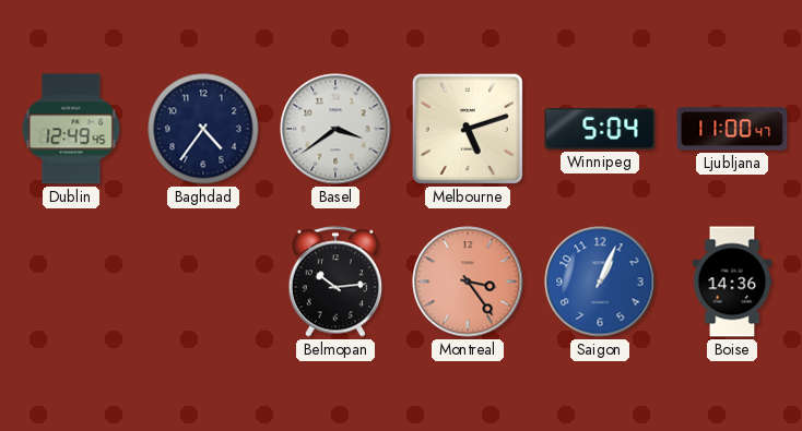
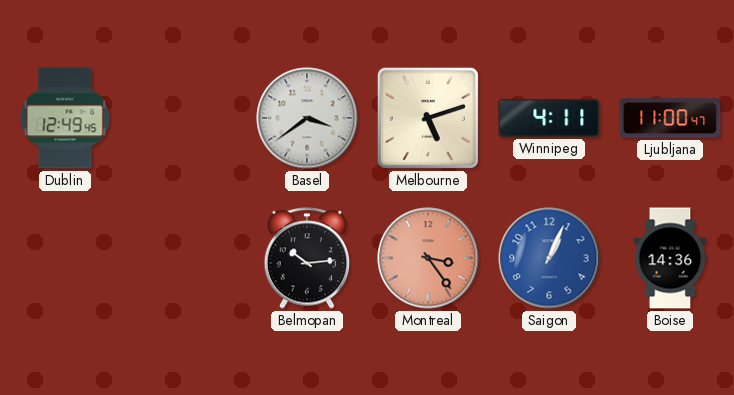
Baghdad: 4:36 -> none (203, 129)
Winnipeg: 5:04 -> 4:11 (549, 118)
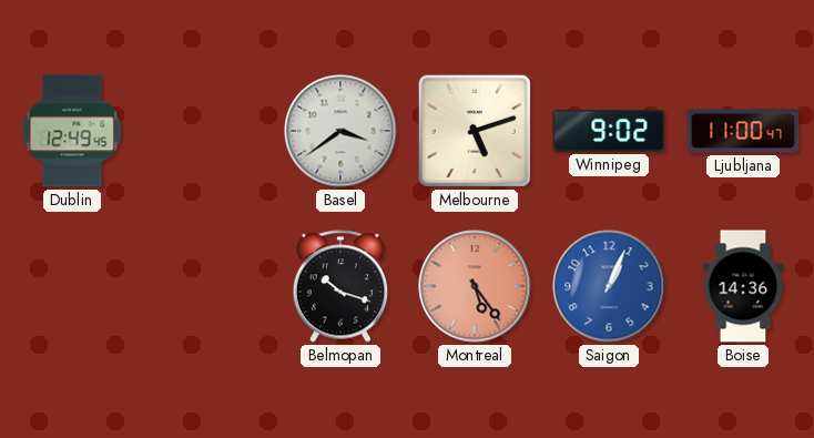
Winnipeg: 4:11 -> 9:02 (609, 131)
Belmopan: 10:14 -> 10:18 (340, 286)
Montreal: 3:24 -> 5:24 (475, 286)
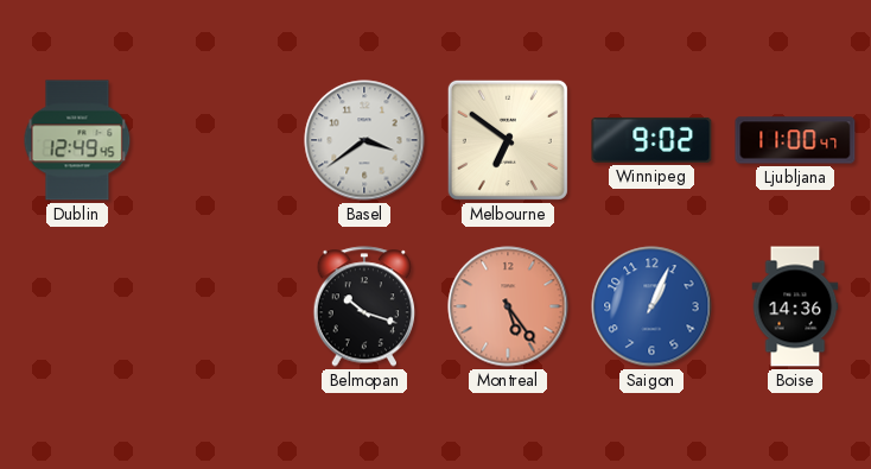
Melbourne: 5:12 -> 6:51 (508, 140)
